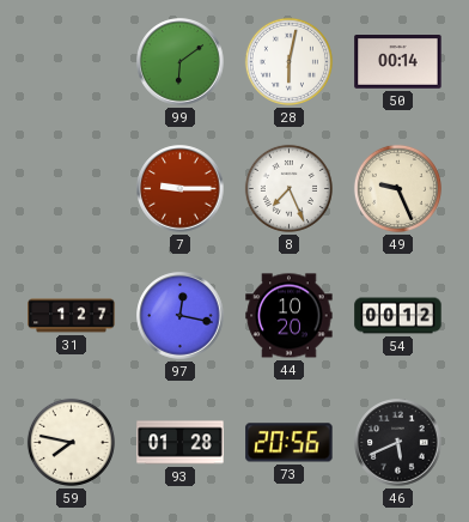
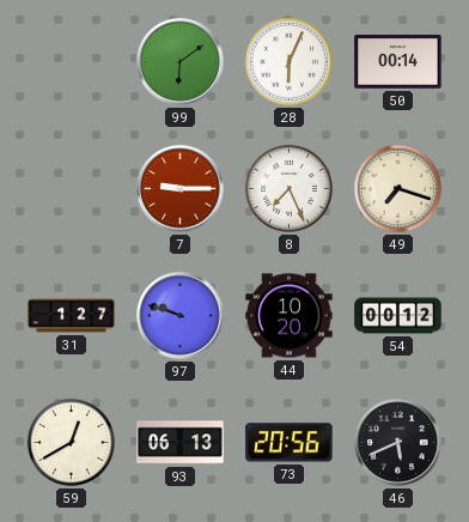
28: 6:02 -> 6:04 (288, 61)
49: 9:26 -> 7:18 (397, 188)
97: 12:17 -> 9:48 (181, 316)
59: 7:47 -> 12:40 (71, 442)
93: 01:28 -> 06:13 (181, 443)
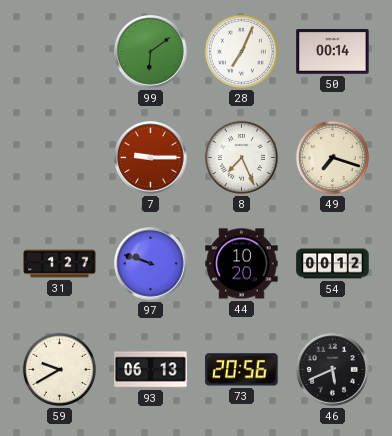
28: 6:04 -> 7:04 (241, 51)
59: 12:40 -> 9:40 (59, 369)
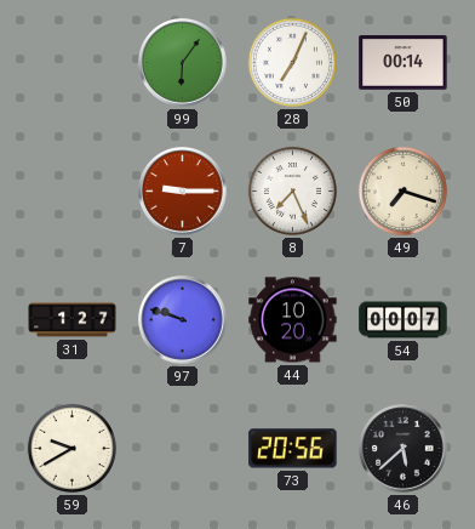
99: 6:09 -> 6:06 (183, 63)
54: 00:12 -> 00:07 (404, 320)
93: 06:13 -> none (151, 370)
46: 5:41 -> 5:38 (404, 449)
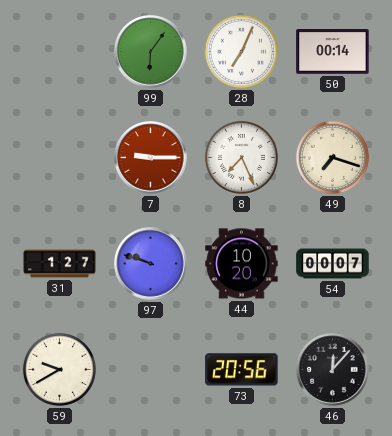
46: 5:38 -> 12:07 (333, 370)
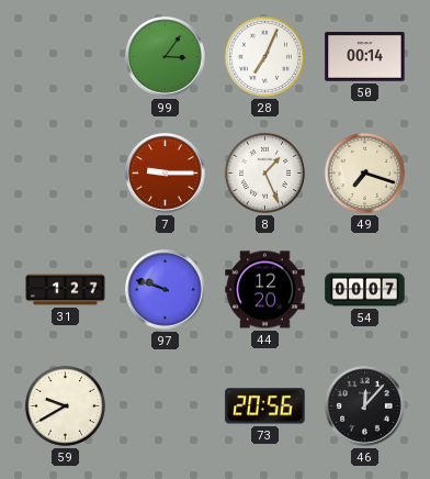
99: 6:06 -> 3:06 (166, 57)
8: 7:26 -> 1:26 (264, 172)
44: 10:20 -> 12:20 (265, 290)
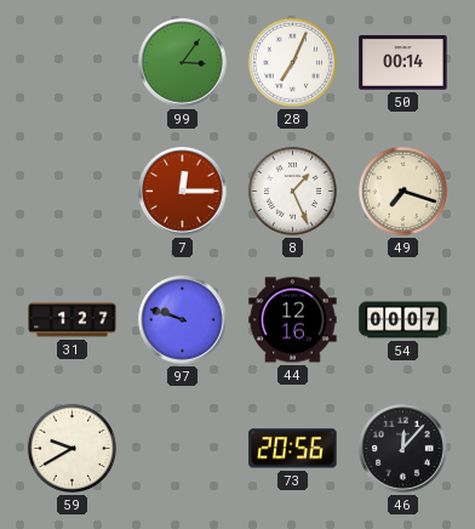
7: 9:15 -> 12:15 (183, 192)
44: 12:20 -> 12:16 (293, 320)
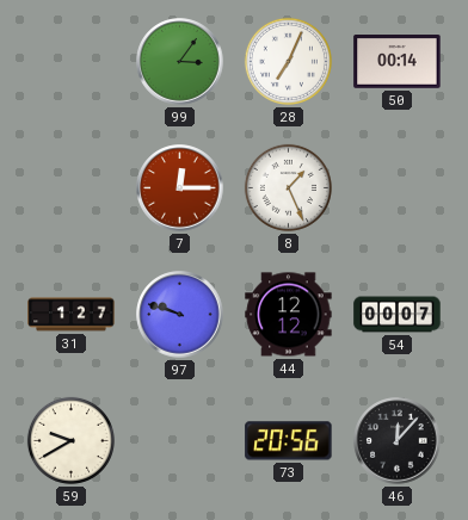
49: 7:18 -> none (402, 190)
44: 12:16 -> 12:12 (289, 315)
